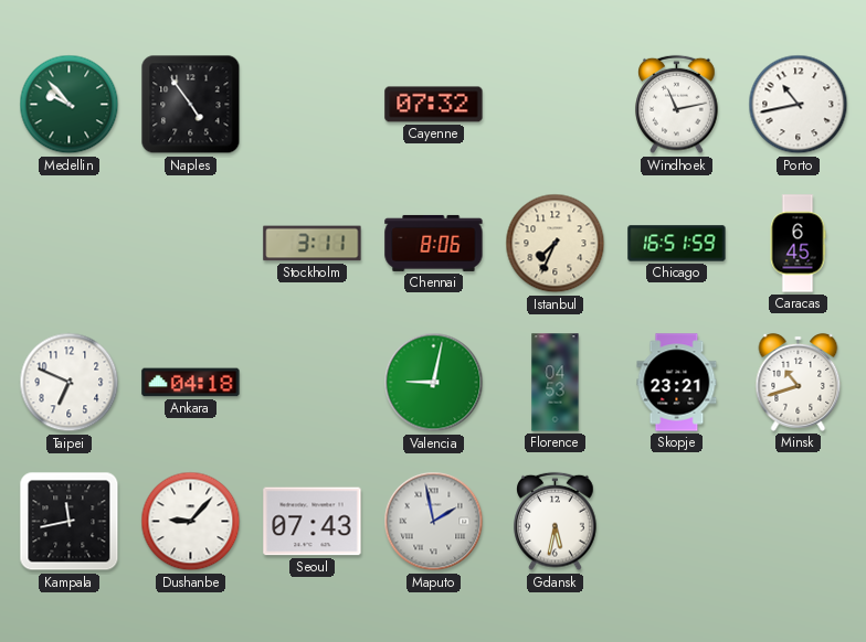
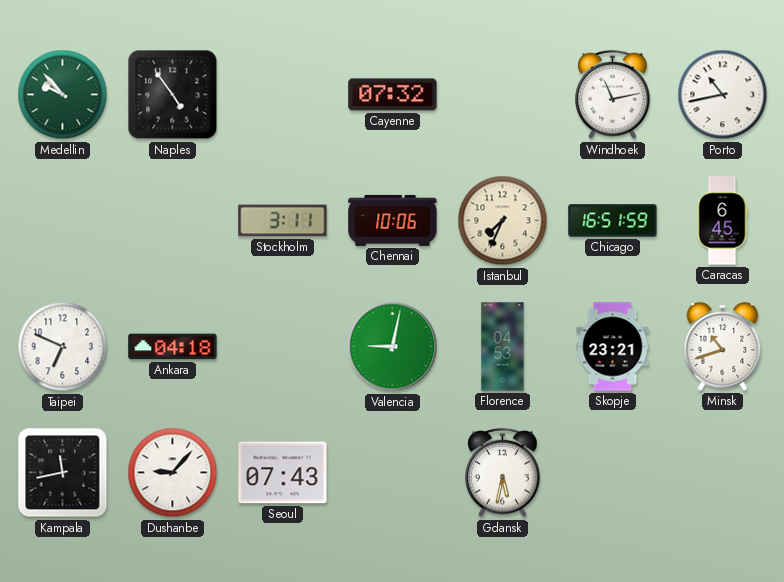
Chennai: 8:06 -> 10:06 (393, 220)
Maputo: 1:58 -> none (434, 522)
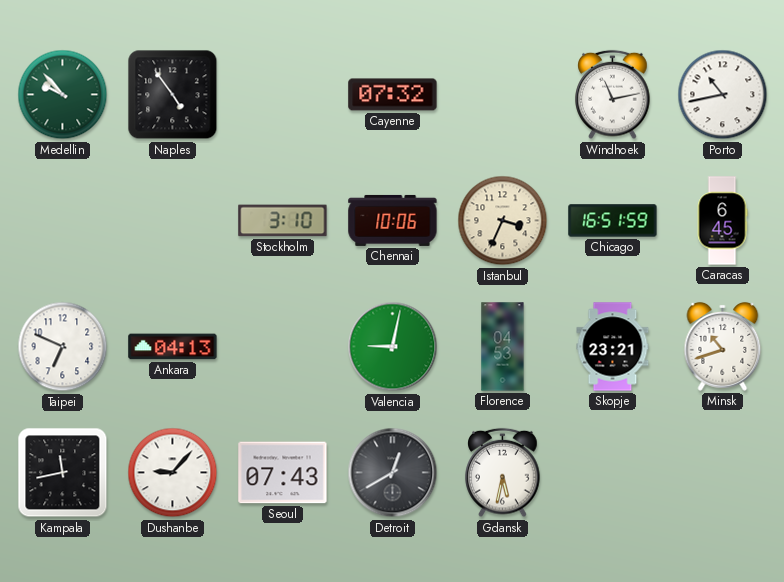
Stockholm: 3:11 -> 3:10 (283, 221)
Istanbul: 7:34 -> 3:34 (503, 221)
Ankara: 04:18 -> 04:13 (173, 347)
Detroit: none -> 12:40 (393, 473)
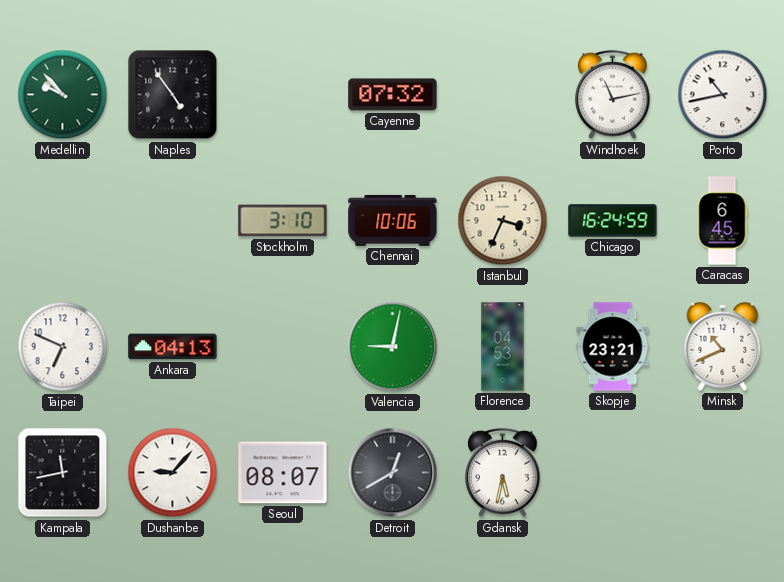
Chicago: 16:51 -> 16:24 (613, 221)
Minsk: 10:42 -> 10:41 (723, 347)
Seoul: 07:43 -> 08:07 (283, 473)
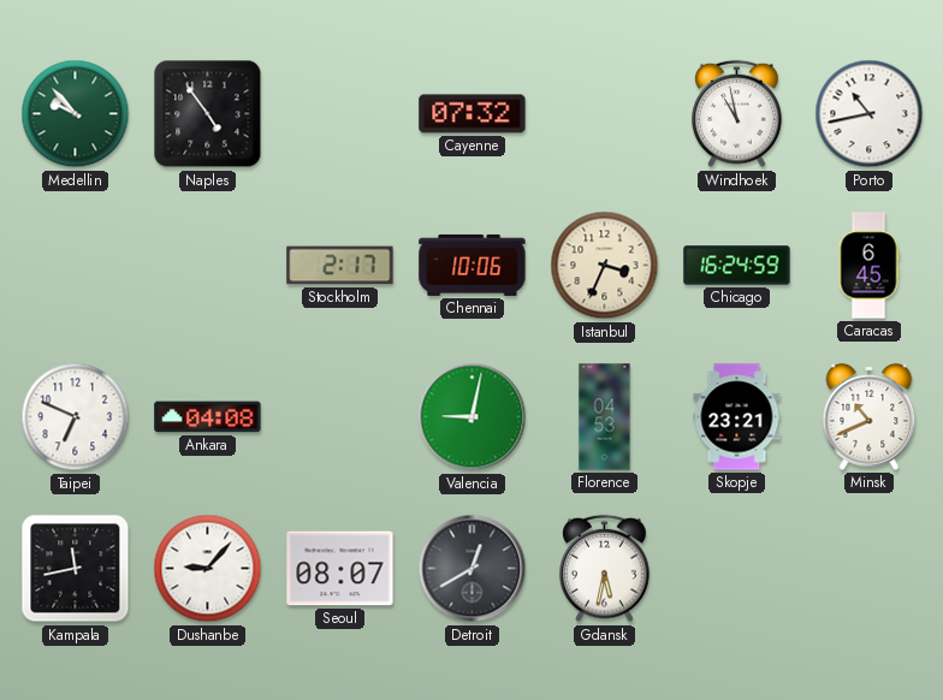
Windhoek: 11:13 -> 10:58 (737, 114)
Stockholm: 3:10 -> 2:17 (340, 266)
Ankara: 04:13 -> 04:08 (208, 417)
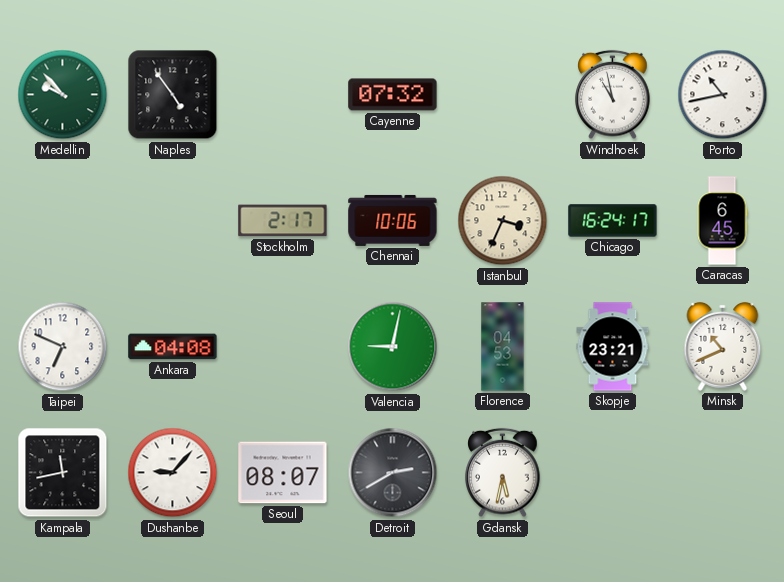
Chicago: 16:24:59 -> 16:24:17 (613, 221)
Detroit: 12:40 -> 2:40 (393, 473)
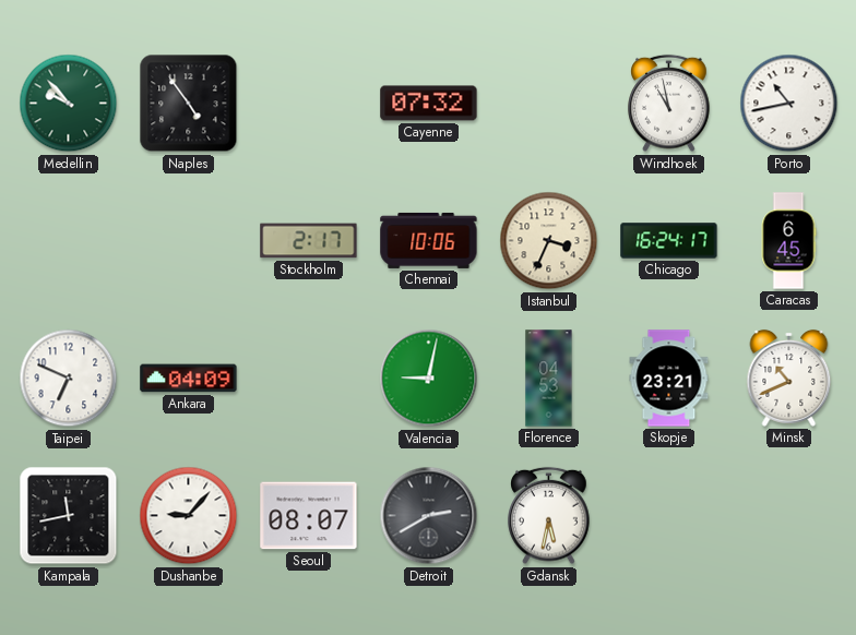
Ankara: 04:08 -> 04:09 (189, 379)
